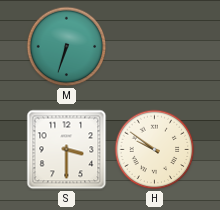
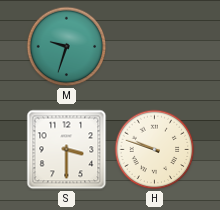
M: 6:33 -> 9:33 (67, 47)
H: 9:51 -> 9:48 (155, 150)
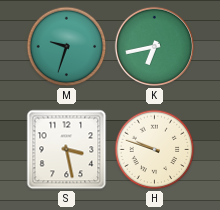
K: none -> 6:43 (155, 47)
S: 3:30 -> 3:28 (67, 150)
